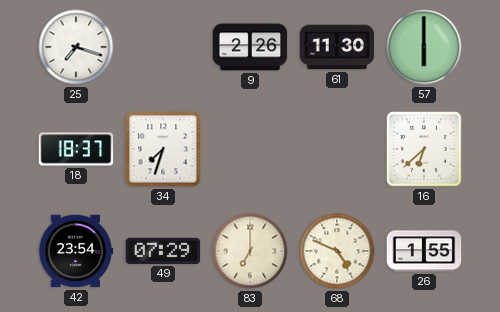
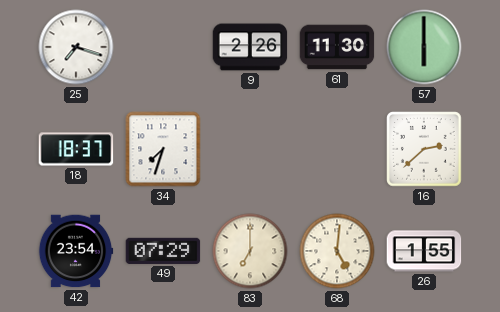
16: 6:38 -> 2:38 (424, 149)
68: 4:49 -> 5:01 (337, 251)
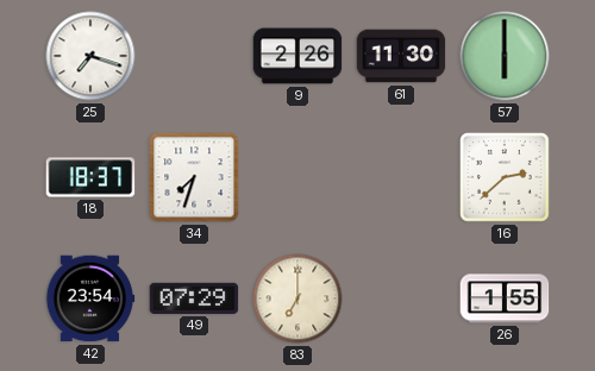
68: 5:01 -> none (337, 251)
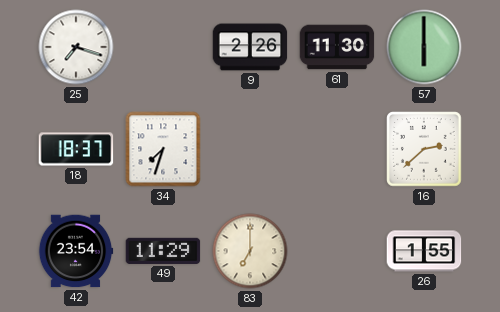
49: 07:29 -> 11:29 (163, 251)
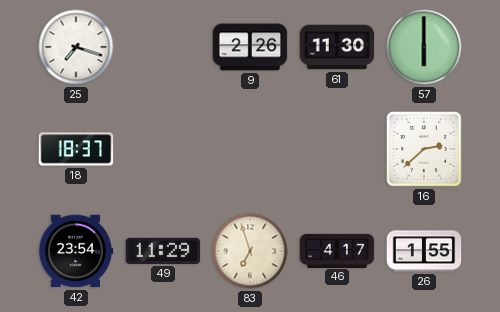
34: 7:33 -> none (163, 149)
83: 7:00 -> 6:57 (250, 251)
46: none -> 4:17 (337, 250)
